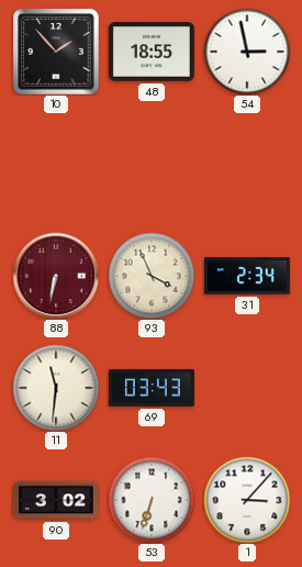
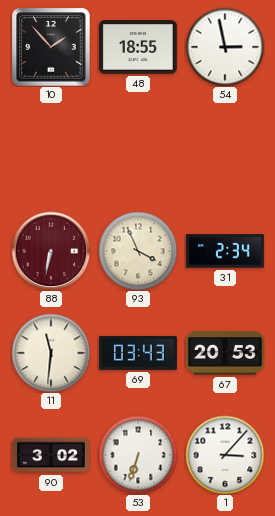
67: none -> 20:53 (225, 353)
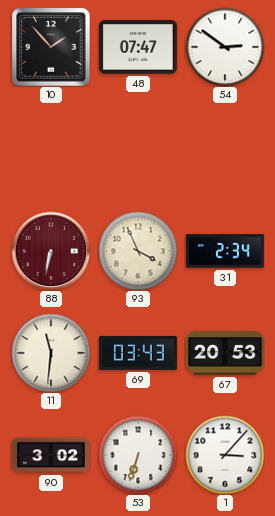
48: 18:55 -> 07:47 (138, 47)
54: 2:58 -> 2:51 (225, 47)
